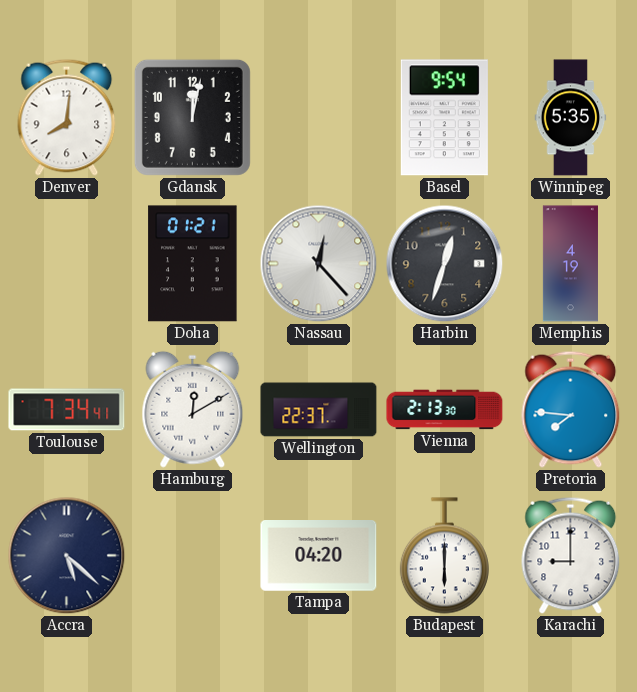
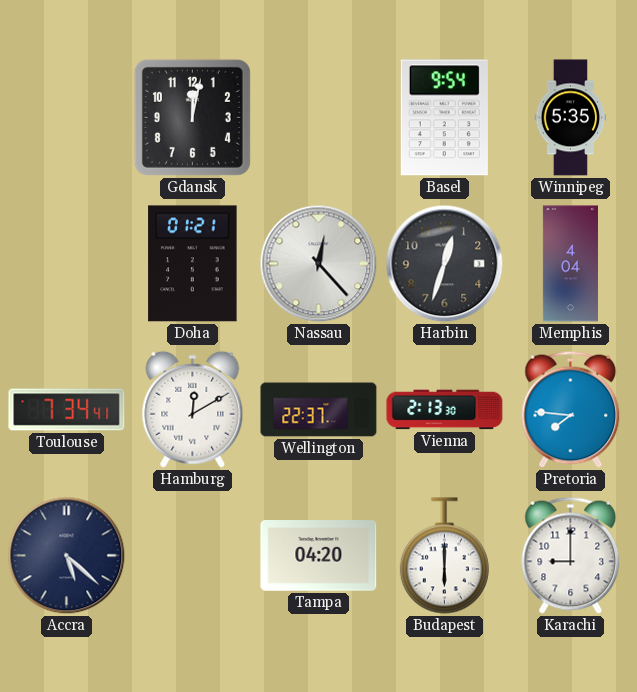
Denver: 8:01 -> none (67, 117)
Memphis: 4:19 -> 4:04 (570, 264)
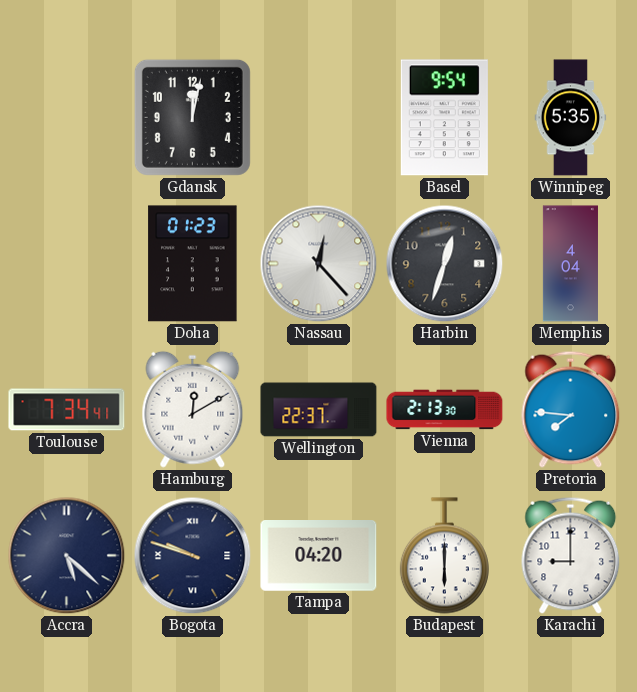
Doha: 01:21 -> 01:23 (193, 264)
Bogota: none -> 9:48 (193, 556)
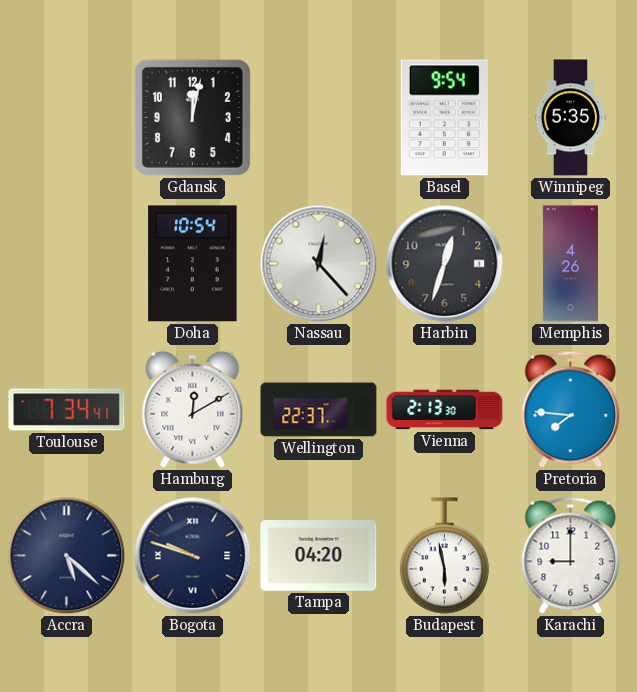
Doha: 01:23 -> 10:54 (193, 264)
Memphis: 4:04 -> 4:26 (570, 264)
Budapest: 6:00 -> 5:58 (444, 556)
